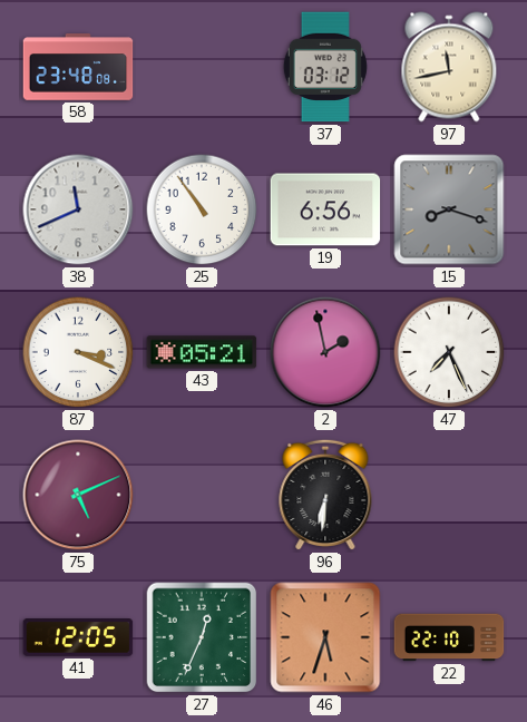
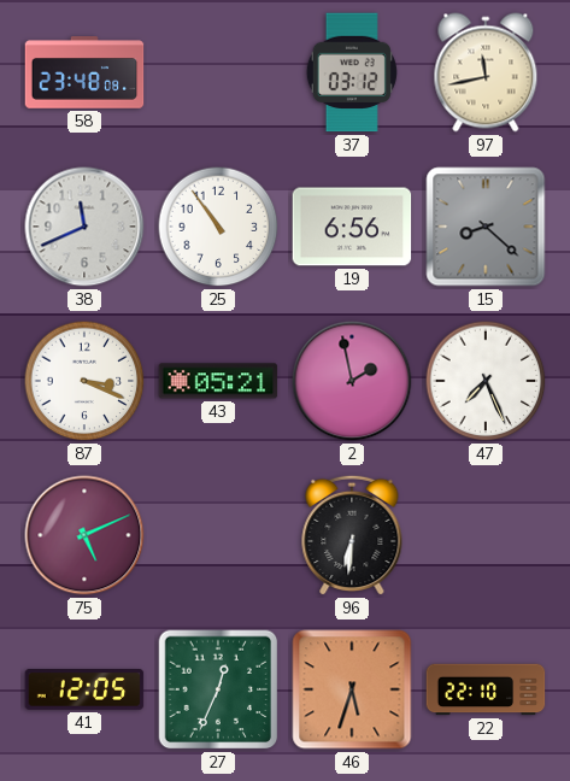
15: 8:18 -> 8:22 (486, 227)
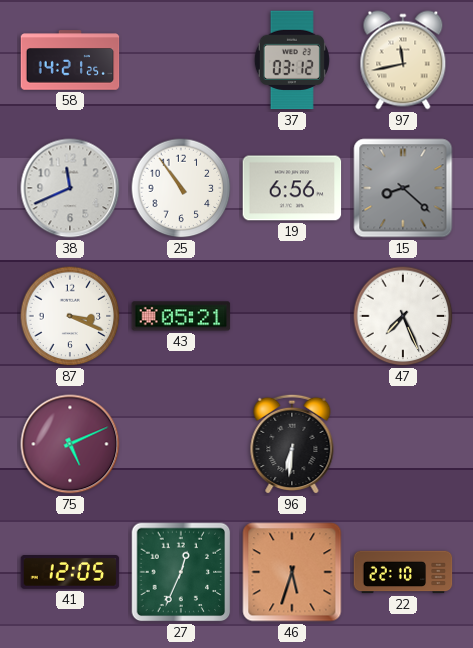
58: 23:48 -> 14:21 (70, 60)
2: 1:58 -> none (352, 381)
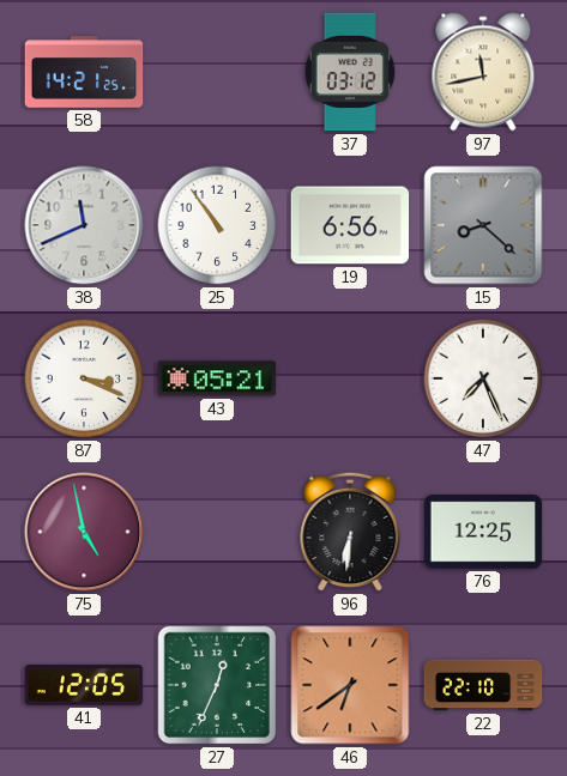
75: 5:11 -> 4:58 (84, 532)
76: none -> 12:25 (483, 532)
46: 5:33 -> 6:39 (350, 685)
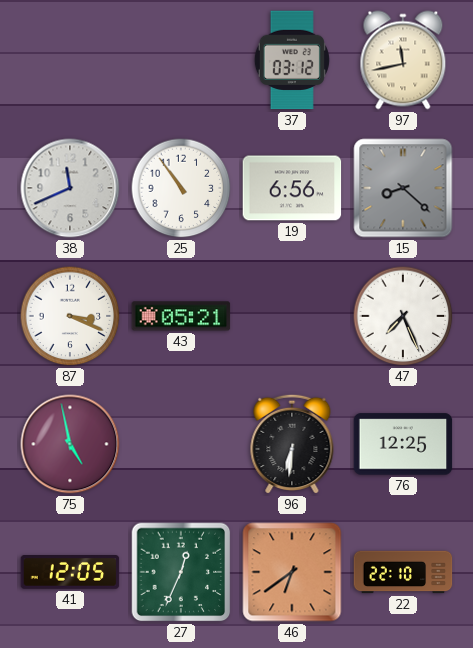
58: 14:21 -> none (84, 72)
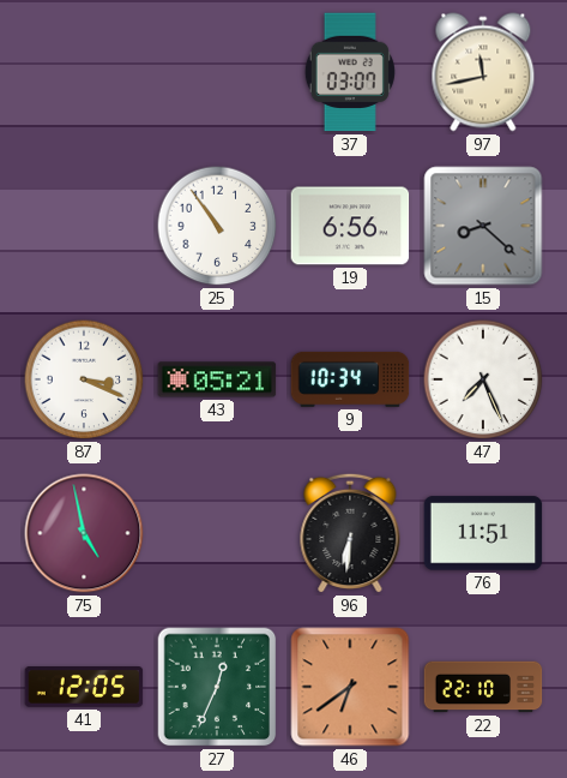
37: 03:12 -> 03:07 (350, 72)
38: 11:41 -> none (70, 188)
9: none -> 10:34 (350, 379)
76: 12:25 -> 11:51 (483, 533)
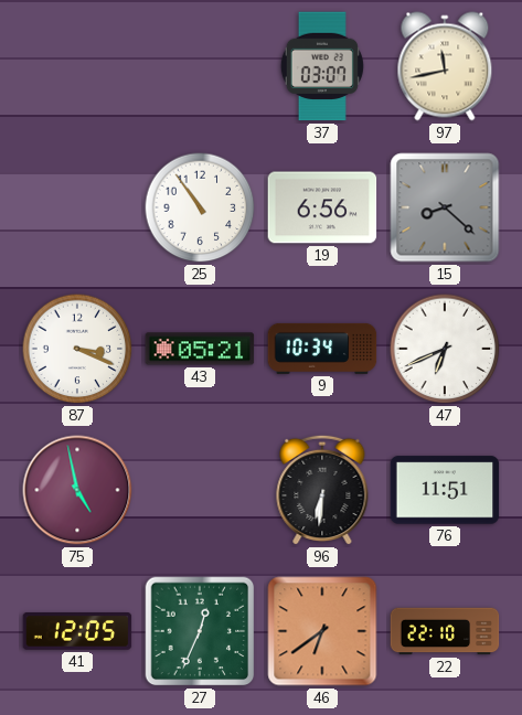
47: 7:26 -> 6:41 (445, 349)
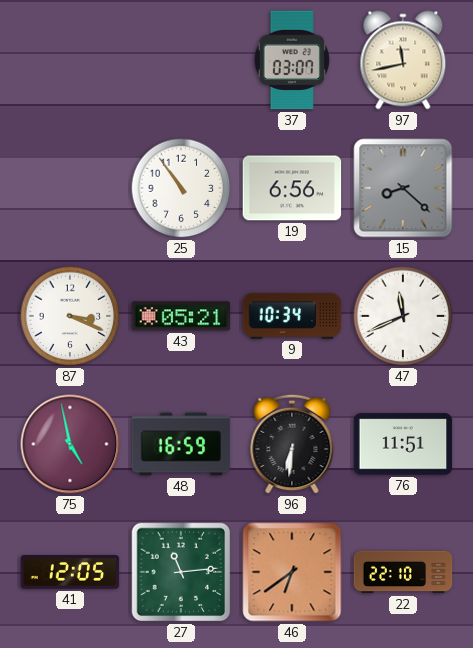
47: 6:41 -> 11:41 (403, 316)
48: none -> 16:59 (181, 444)
27: 12:34 -> 11:14 (181, 572)
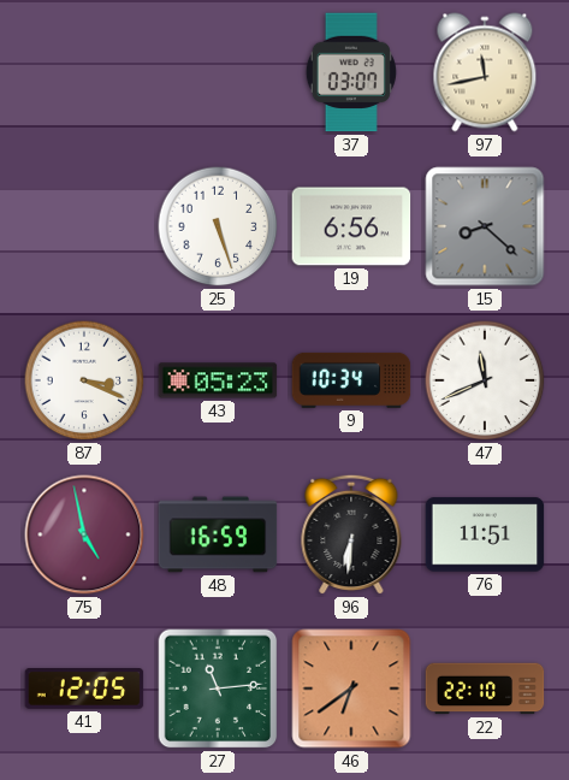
25: 10:54 -> 5:27 (218, 226)
43: 05:21 -> 05:23 (218, 380)
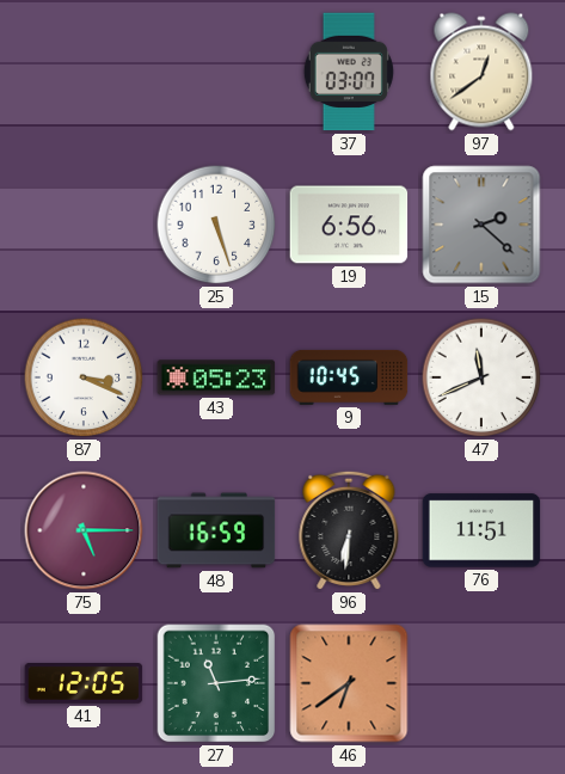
97: 11:43 -> 12:39 (481, 72)
15: 8:22 -> 2:22 (481, 225)
9: 10:34 -> 10:45 (349, 377)
75: 4:58 -> 5:15 (84, 530)
22: 22:10 -> none (485, 689)
